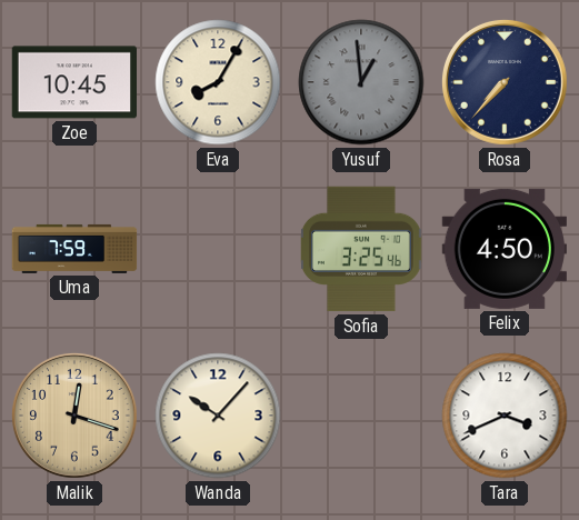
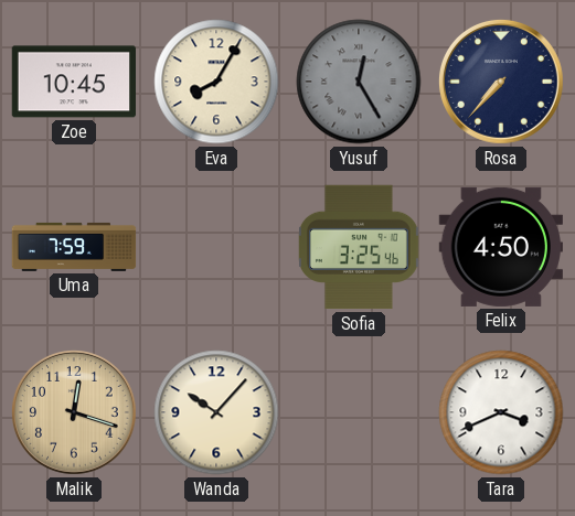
Yusuf: 12:59 -> 12:25 (359, 82)
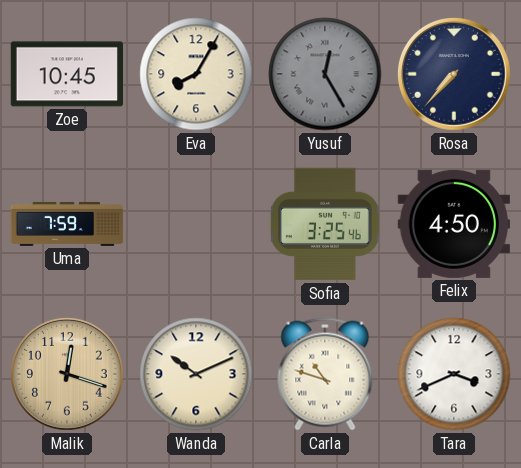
Wanda: 10:07 -> 10:11 (196, 374)
Carla: none -> 10:48 (325, 374)
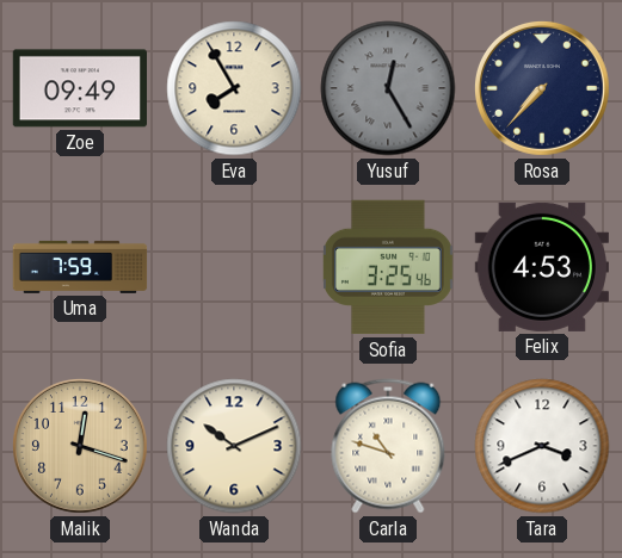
Zoe: 10:45 -> 09:49 (80, 88)
Eva: 8:05 -> 7:55 (234, 88)
Felix: 4:50 -> 4:53 (541, 267)
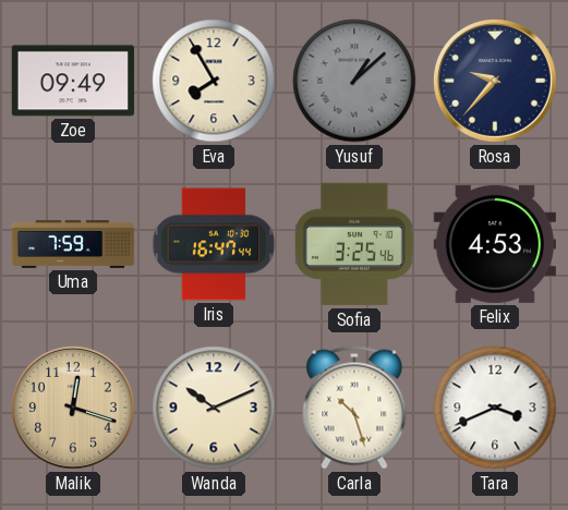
Yusuf: 12:25 -> 1:08 (354, 81)
Rosa: 7:37 -> 9:37 (495, 81)
Iris: none -> 16:47 (214, 244)
Carla: 10:48 -> 10:27 (354, 408)
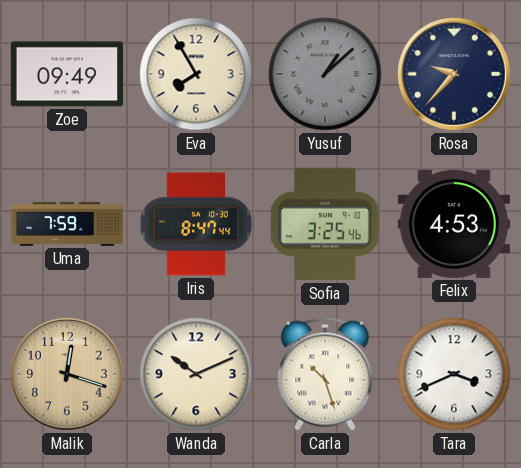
Iris: 16:47 -> 8:47 (196, 224)
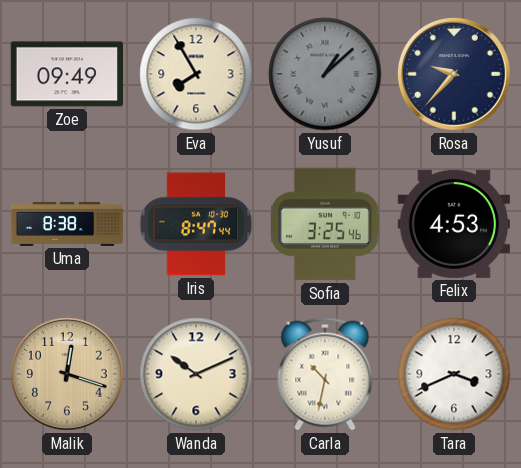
Uma: 7:59 -> 8:38 (67, 224)
Carla: 10:27 -> 10:32 (325, 374)
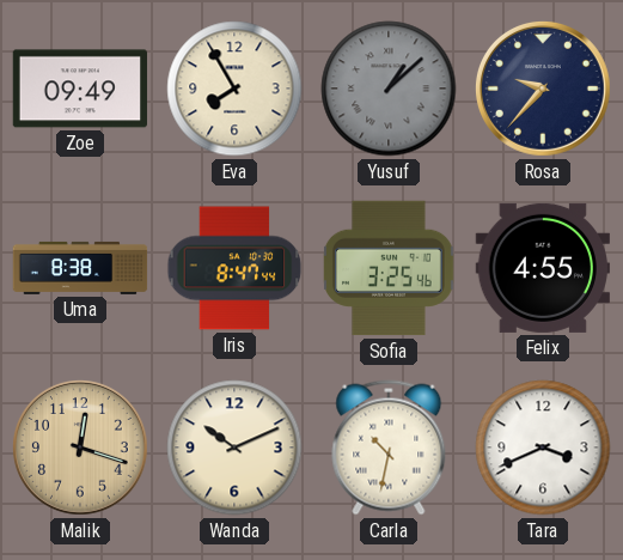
Felix: 4:53 -> 4:55 (542, 268)
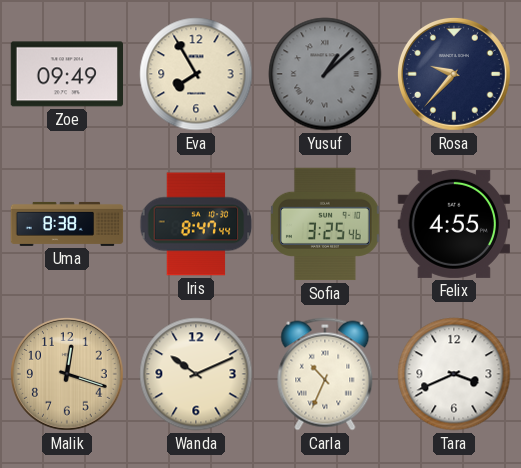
Carla: 10:32 -> 10:34 (325, 374)
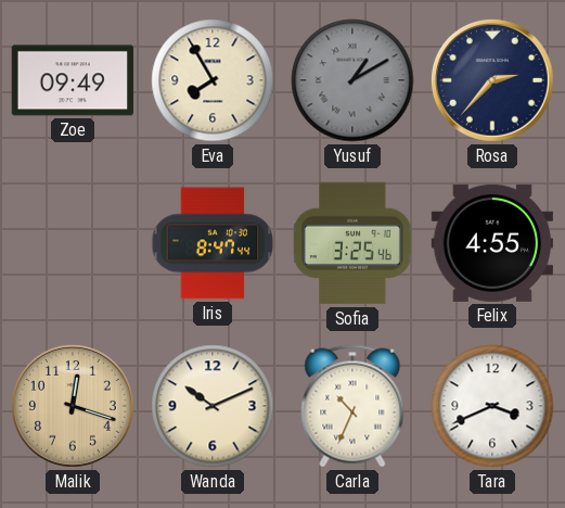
Yusuf: 1:08 -> 1:10 (352, 80)
Rosa: 9:37 -> 2:37 (492, 80)
Uma: 8:38 -> none (67, 224)
